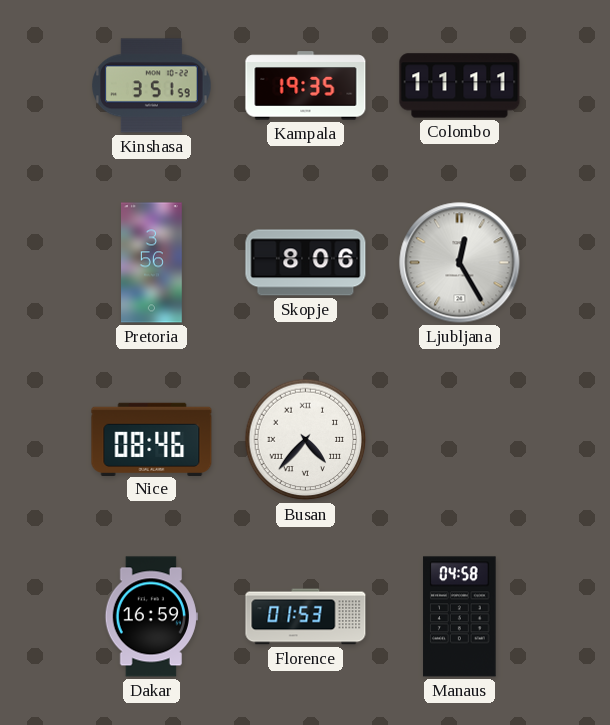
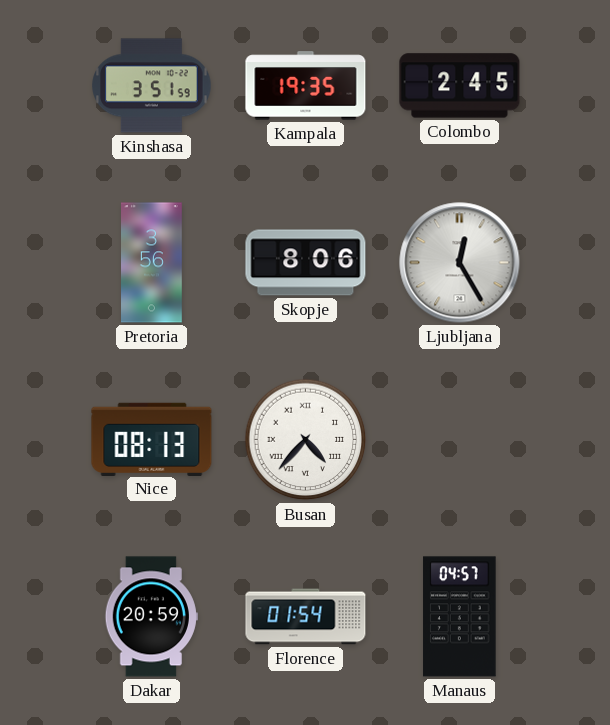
Colombo: 11:11 -> 2:45 (460, 86)
Nice: 08:46 -> 08:13 (152, 439)
Dakar: 16:59 -> 20:59 (151, 617)
Florence: 01:53 -> 01:54 (306, 617)
Manaus: 04:58 -> 04:57 (460, 617)
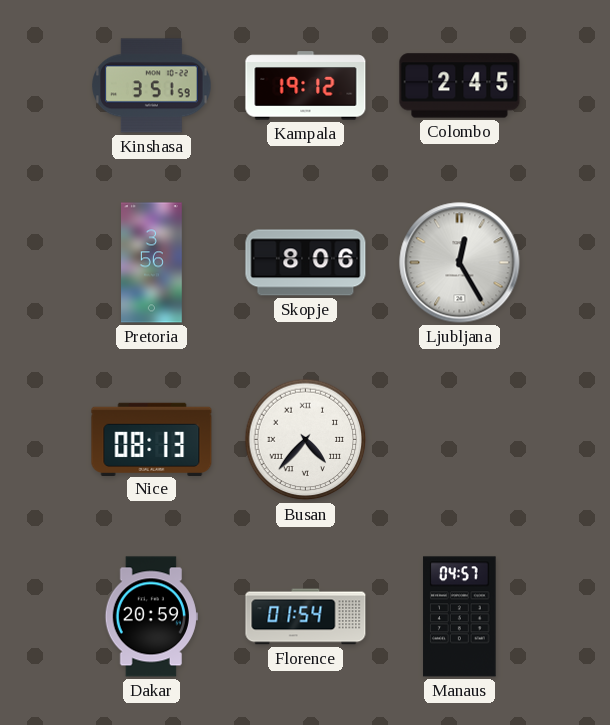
Kampala: 19:35 -> 19:12 (306, 86)
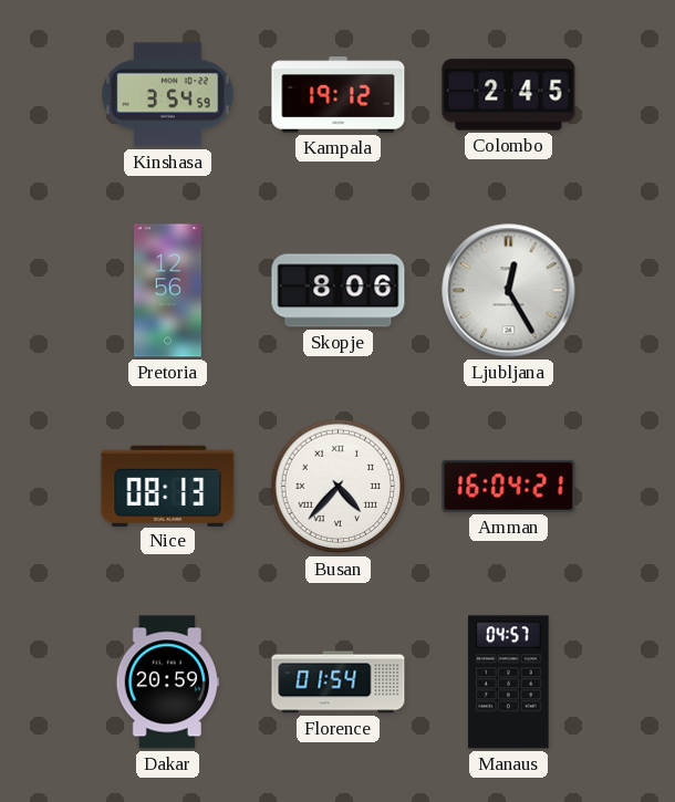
Kinshasa: 3:51 -> 3:54 (168, 95)
Pretoria: 3:56 -> 12:56 (168, 291)
Amman: none -> 16:04 (509, 486)
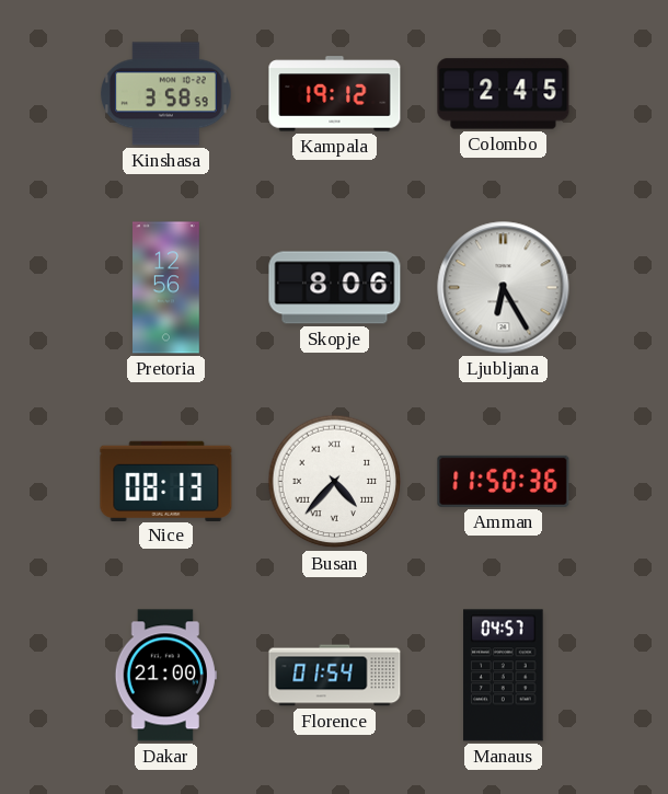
Kinshasa: 3:54 -> 3:58 (166, 94)
Ljubljana: 12:25 -> 6:25 (504, 288)
Amman: 16:04 -> 11:50 (504, 481)
Dakar: 20:59 -> 21:00 (165, 676)
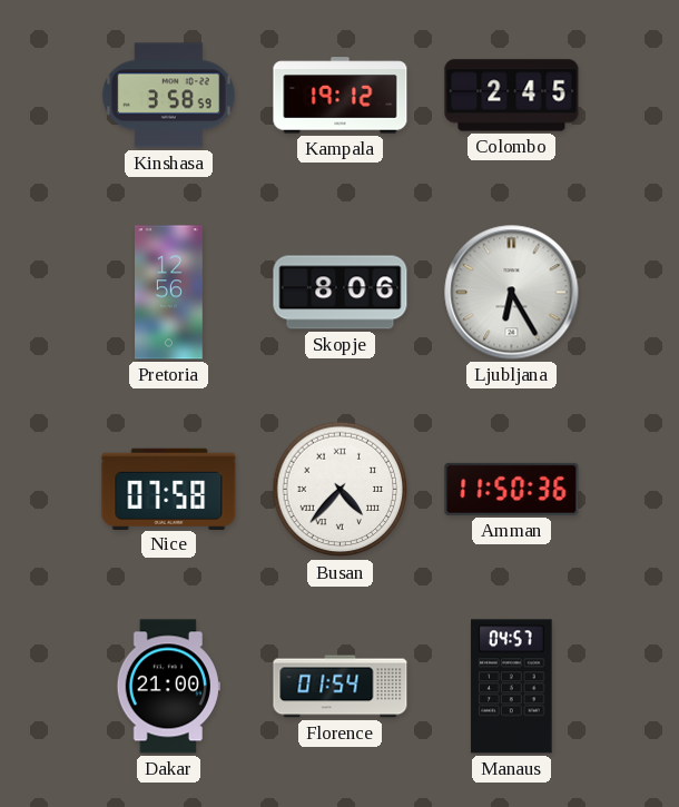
Nice: 08:13 -> 07:58 (169, 489)
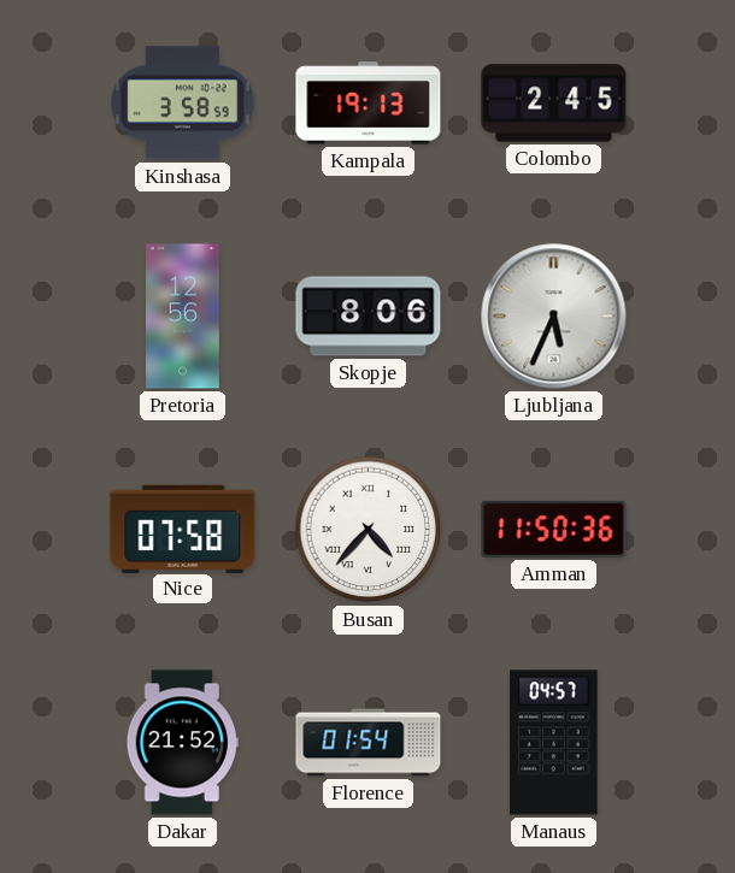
Kampala: 19:12 -> 19:13 (369, 104)
Ljubljana: 6:25 -> 5:34 (554, 317)
Dakar: 21:00 -> 21:52 (182, 743)
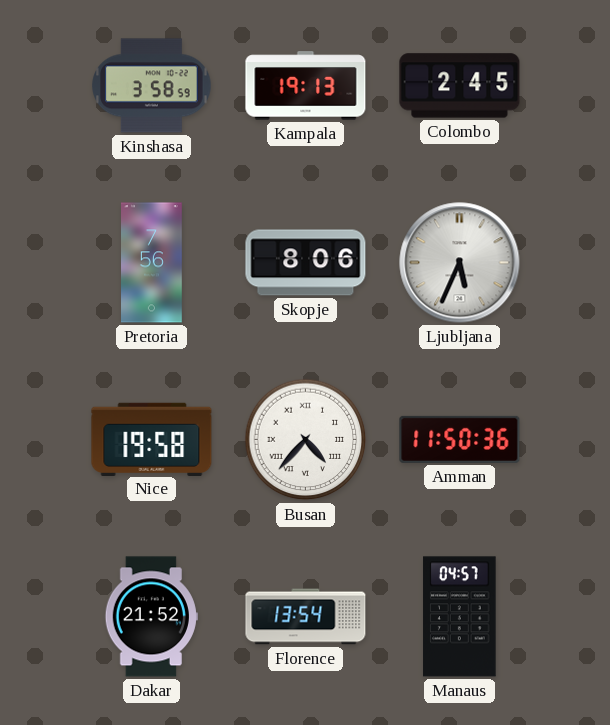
Pretoria: 12:56 -> 7:56 (152, 263)
Nice: 07:58 -> 19:58 (152, 439)
Florence: 01:54 -> 13:54 (306, 617)
